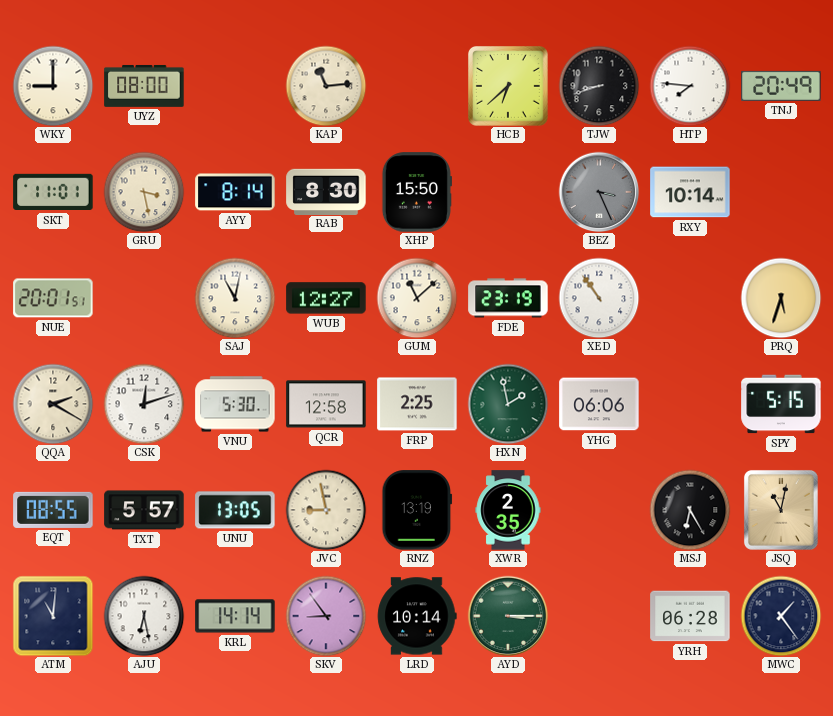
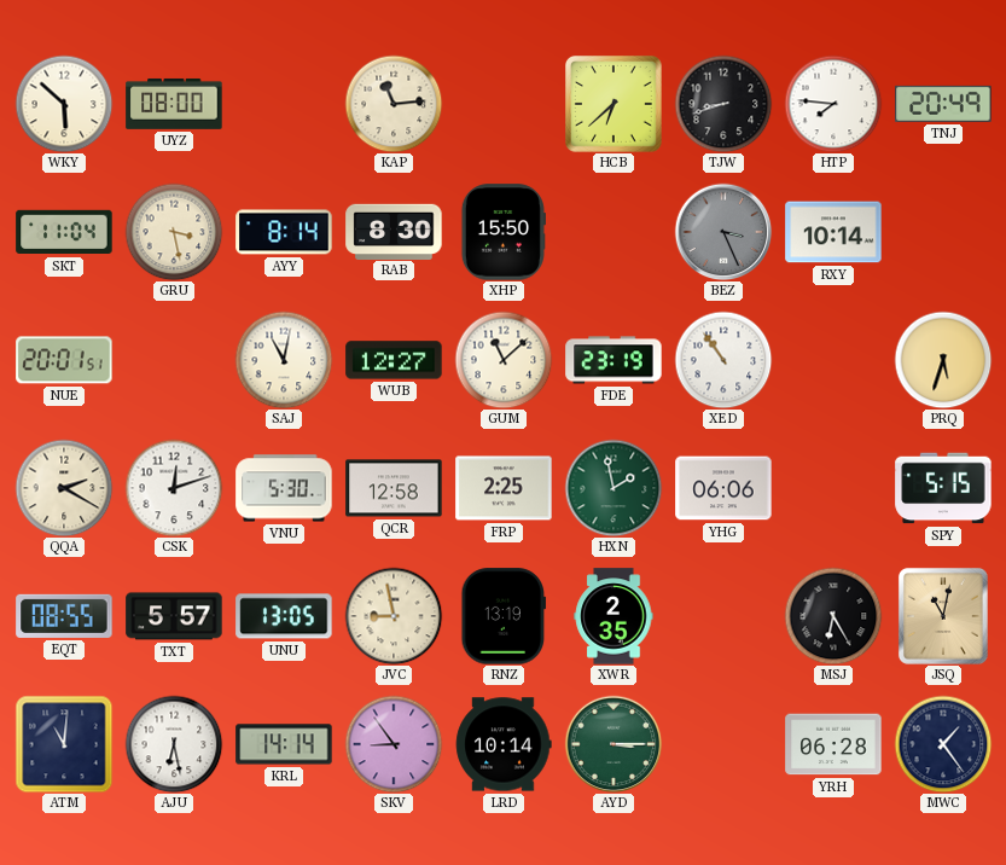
WKY: 9:00 -> 5:52 (64, 104)
SKT: 11:01 -> 11:04 (64, 232)
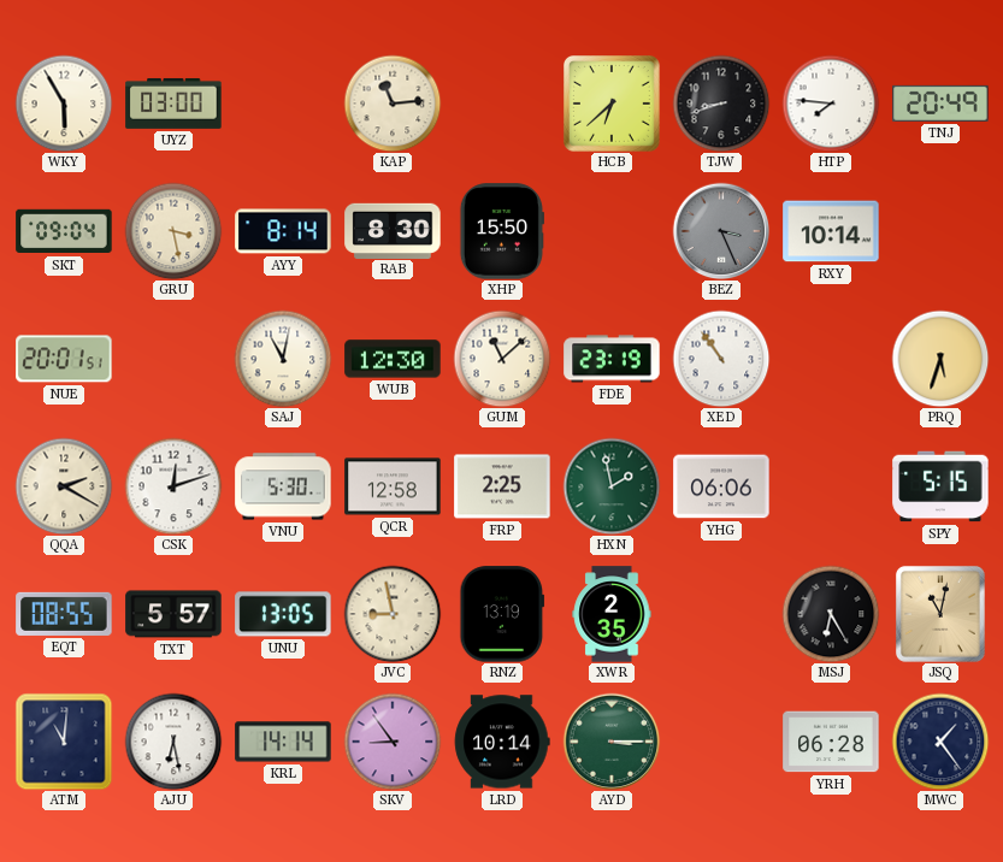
WKY: 5:52 -> 5:55 (64, 104)
UYZ: 08:00 -> 03:00 (173, 104)
SKT: 11:04 -> 09:04 (64, 231)
WUB: 12:27 -> 12:30 (393, 359)
